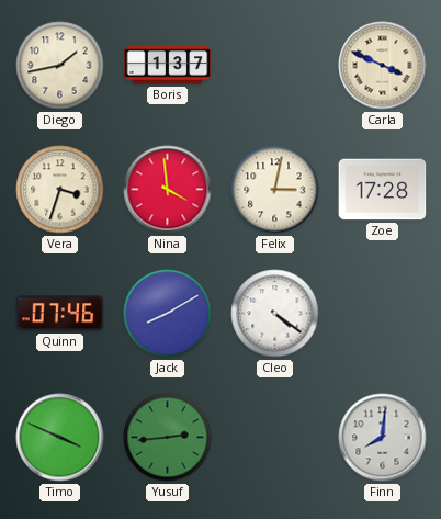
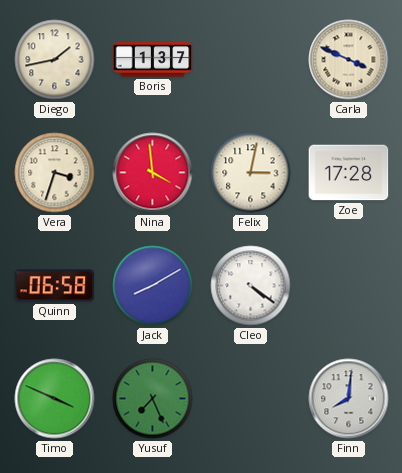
Quinn: 07:46 -> 06:58 (55, 286)
Yusuf: 2:44 -> 7:26 (153, 399)
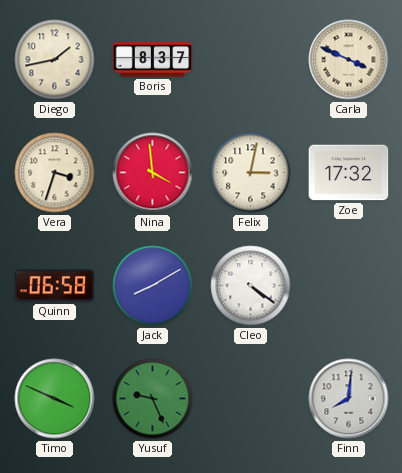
Boris: 1:37 -> 8:37 (153, 60)
Zoe: 17:28 -> 17:32 (349, 173)
Yusuf: 7:26 -> 9:26 (153, 399)
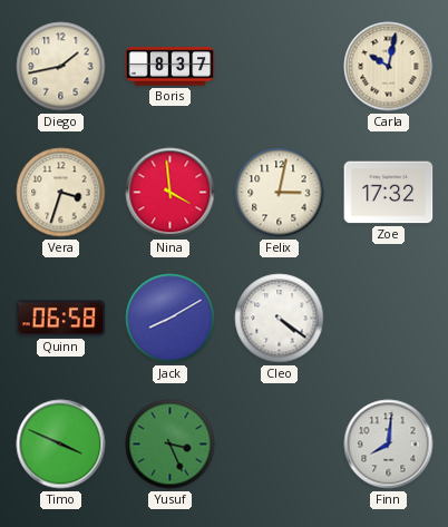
Carla: 3:49 -> 10:02 (389, 67)
Yusuf: 9:26 -> 3:26 (171, 445)
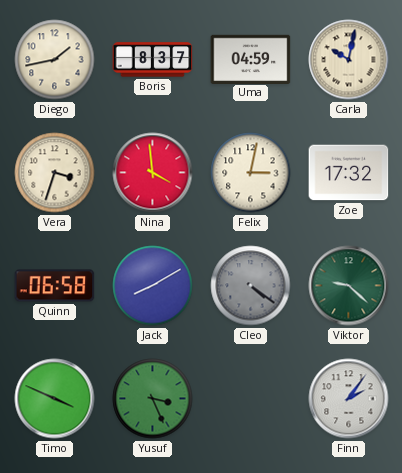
Uma: none -> 04:59 (251, 59)
Cleo dial: white -> grey (251, 286)
Viktor: none -> 9:22 (349, 286)
Finn: 8:01 -> 2:06 (349, 399)
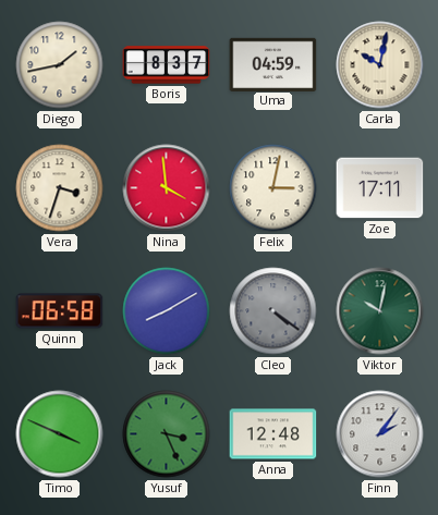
Zoe: 17:32 -> 17:11 (380, 188)
Viktor: 9:22 -> 10:02 (380, 311)
Anna: none -> 12:48 (273, 434)
